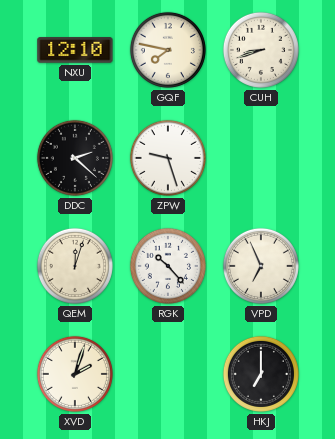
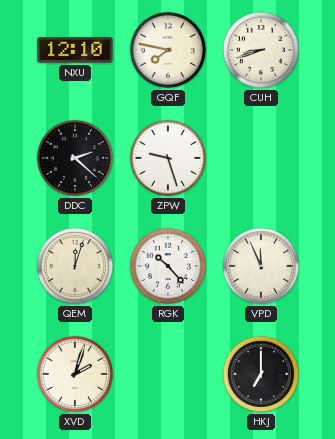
VPD: 6:56 -> 11:56 (261, 266)
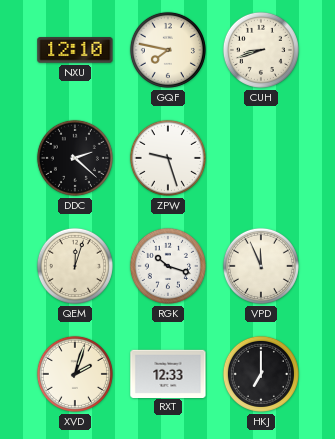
RGK: 10:23 -> 10:18 (168, 266)
RXT: none -> 12:33 (168, 373)
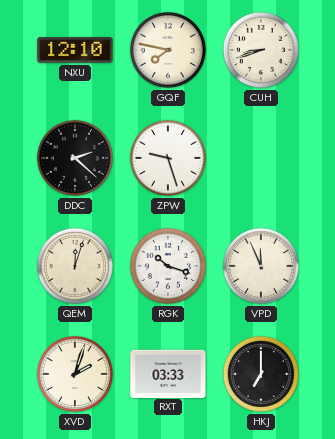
RXT: 12:33 -> 03:33 (168, 373)
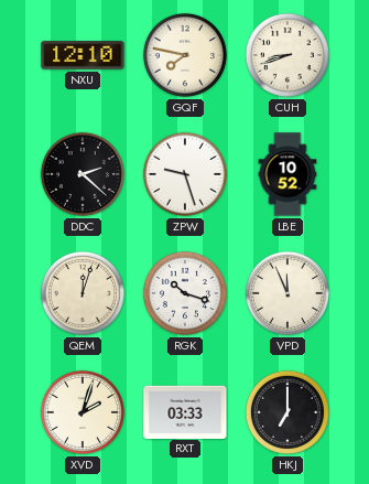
LBE: none -> 10:52 (287, 174)
